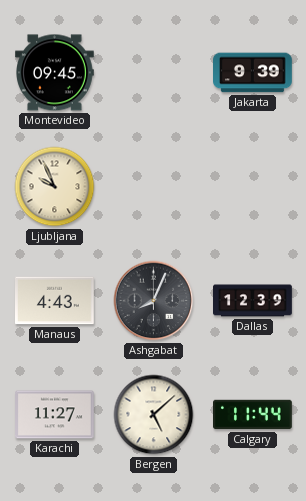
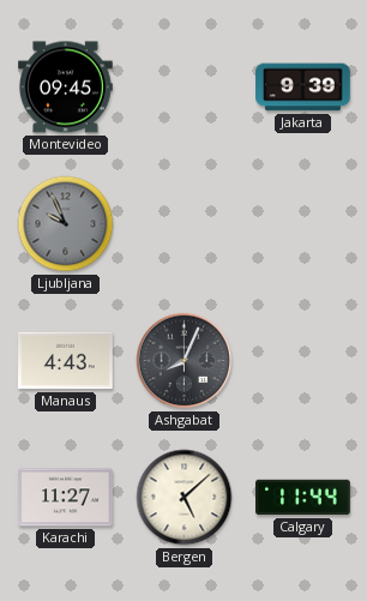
Ljubljana dial: cream -> grey (66, 224)
Dallas: 12:39 -> none (253, 301)
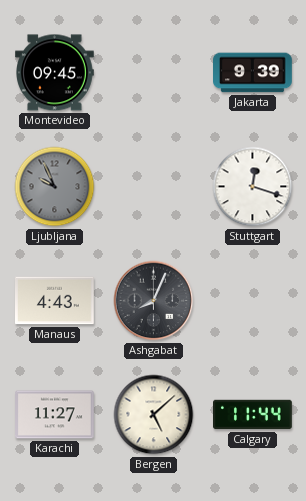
Stuttgart: none -> 12:18 (253, 187)
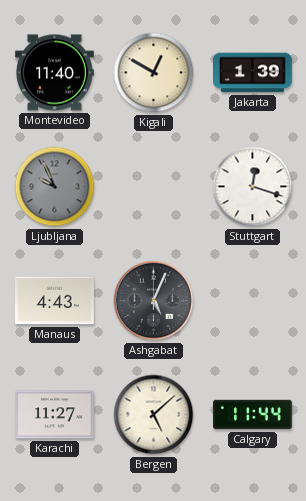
Montevideo: 09:45 -> 11:40 (55, 73)
Kigali: none -> 12:50 (154, 73)
Jakarta: 9:39 -> 1:39 (253, 73)
Ashgabat: 8:04 -> 5:04 (154, 301)
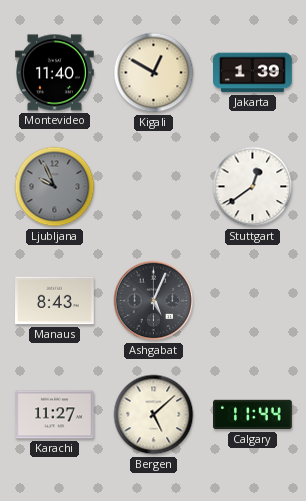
Stuttgart: 12:18 -> 12:39 (253, 187)
Manaus: 4:43 -> 8:43 (55, 301)
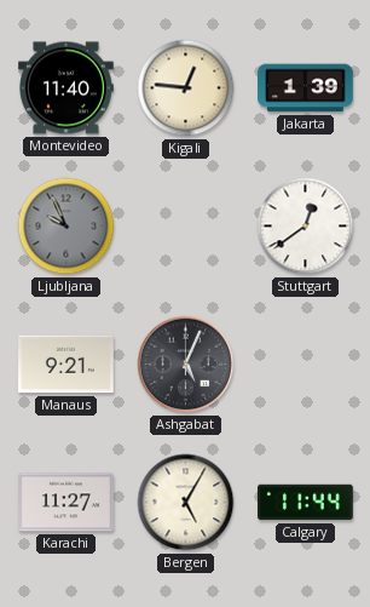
Kigali: 12:50 -> 12:46 (186, 88)
Manaus: 8:43 -> 9:21 (67, 365)
Bergen: 5:08 -> 5:05 (186, 503)
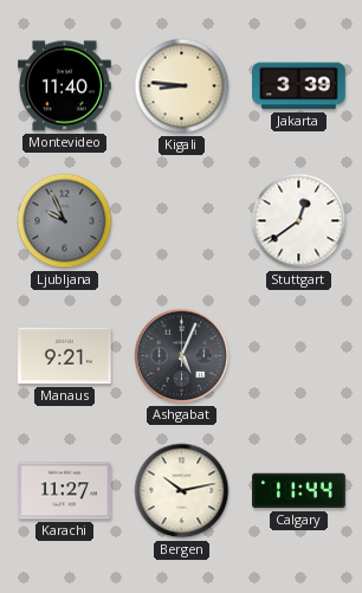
Kigali: 12:46 -> 8:46 (182, 86)
Jakarta: 1:39 -> 3:39 (299, 86)
Bergen: 5:05 -> 10:13 (182, 491)
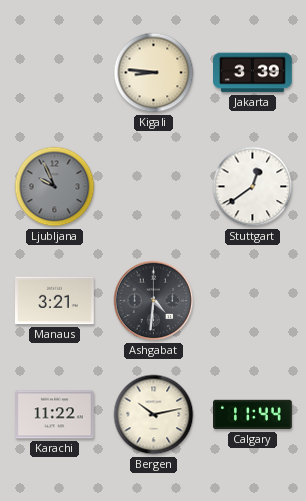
Montevideo: 11:40 -> none (65, 86)
Manaus: 9:21 -> 3:21 (55, 301)
Ashgabat: 5:04 -> 4:31 (154, 301)
Karachi: 11:27 -> 11:22 (55, 415)
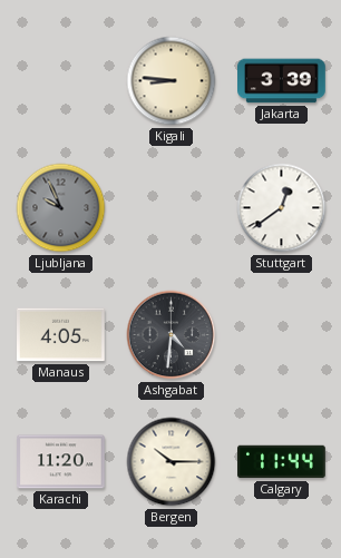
Manaus: 3:21 -> 4:05 (61, 335)
Karachi: 11:22 -> 11:20 (61, 462)
Bergen: 10:13 -> 10:15 (172, 462)
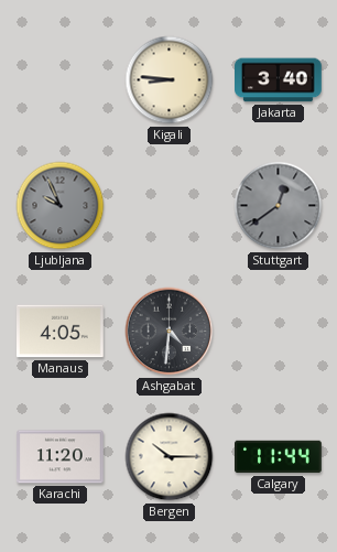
Jakarta: 3:39 -> 3:40 (279, 80)
Stuttgart dial: white -> grey (279, 206)
